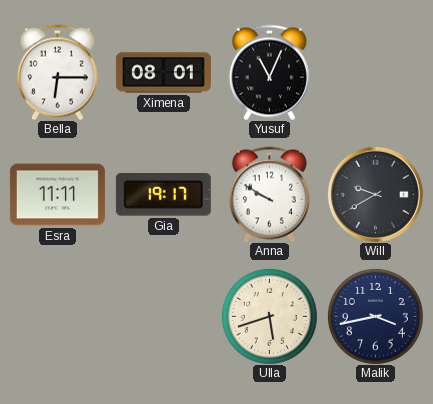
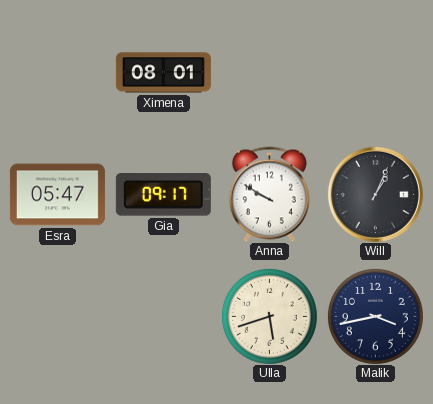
Bella: 6:15 -> none (57, 72)
Yusuf: 11:04 -> none (269, 72)
Esra: 11:11 -> 05:47 (57, 195)
Gia: 19:17 -> 09:17 (163, 195)
Will: 9:40 -> 1:04 (375, 194)
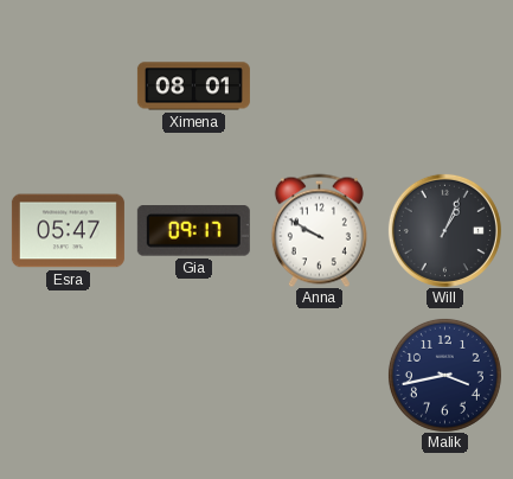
Ulla: 5:42 -> none (269, 316)
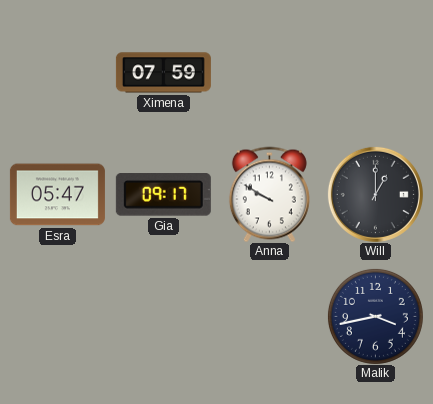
Ximena: 08:01 -> 07:59 (163, 73)
Will: 1:04 -> 1:00 (375, 194)
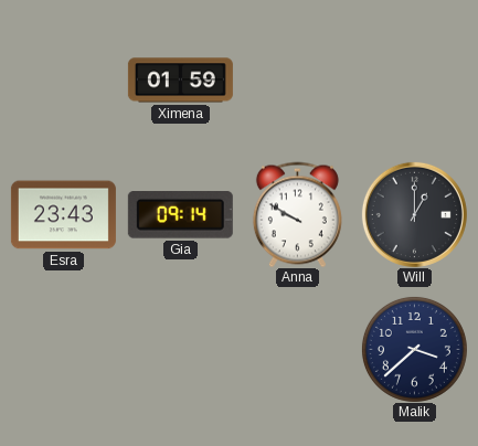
Ximena: 07:59 -> 01:59 (180, 81)
Esra: 05:47 -> 23:43 (63, 215)
Gia: 09:17 -> 09:14 (180, 215)
Malik: 3:43 -> 3:38 (414, 349)
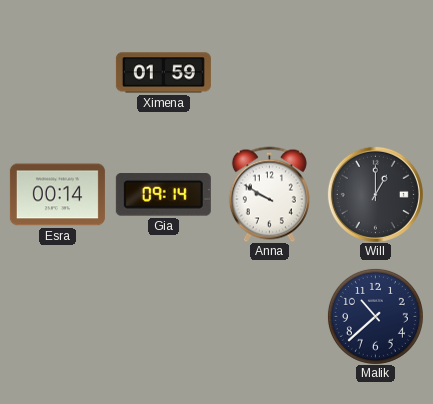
Esra: 23:43 -> 00:14 (57, 195)
Malik: 3:38 -> 10:38 (375, 316)
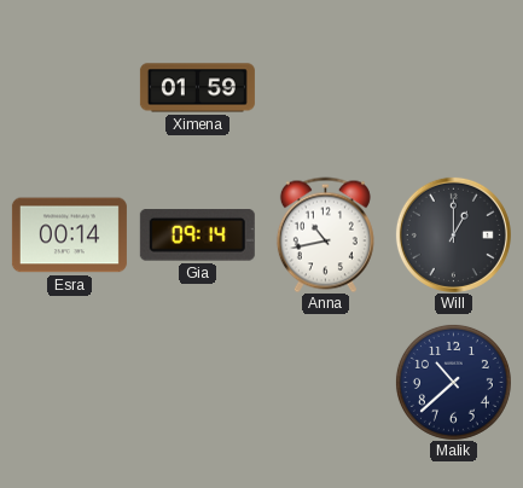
Anna: 9:50 -> 10:43 (325, 234)
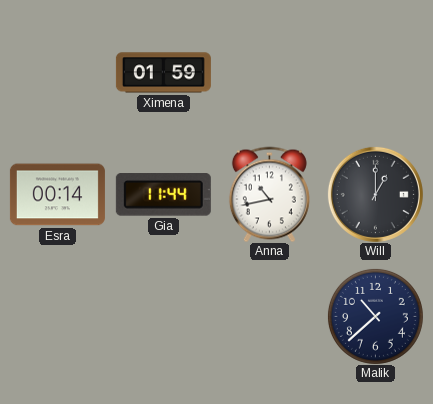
Gia: 09:14 -> 11:44 (163, 195)
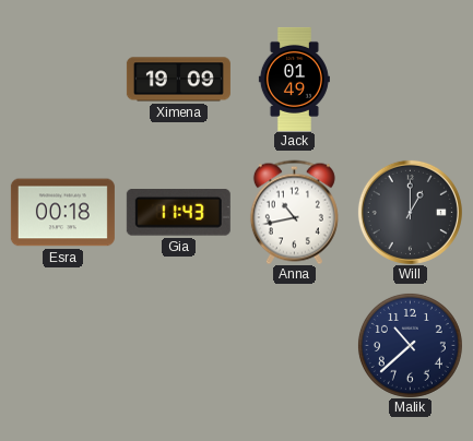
Ximena: 01:59 -> 19:09 (178, 80)
Jack: none -> 01:49 (294, 79)
Esra: 00:14 -> 00:18 (62, 213)
Gia: 11:44 -> 11:43 (178, 213)
